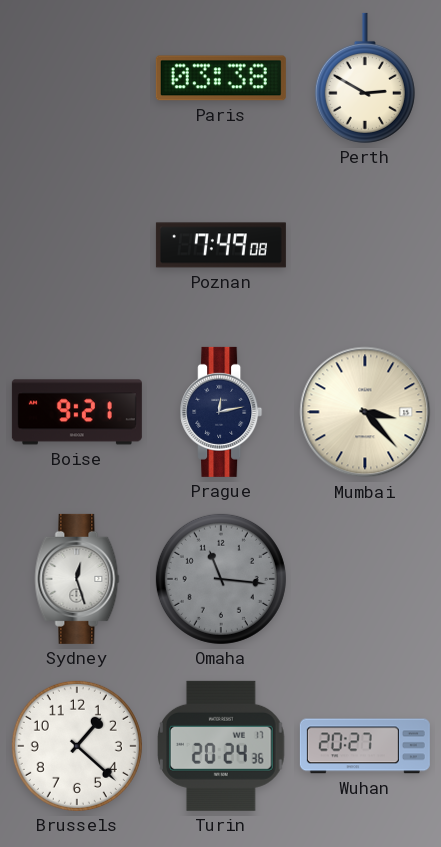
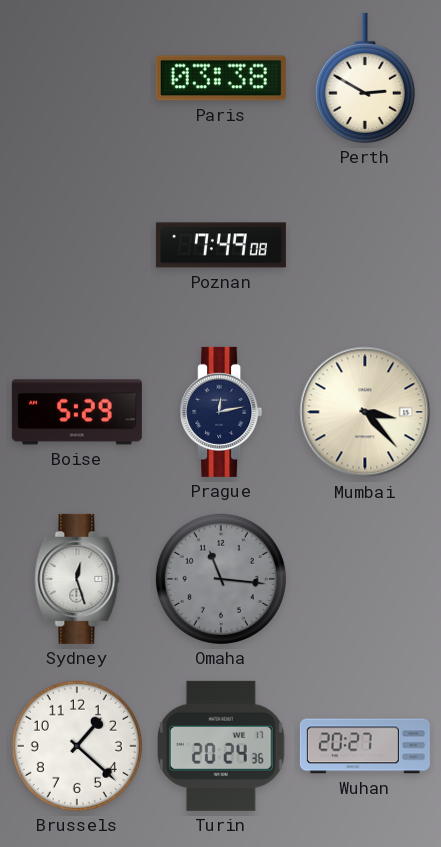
Boise: 9:21 -> 5:29 (77, 412)
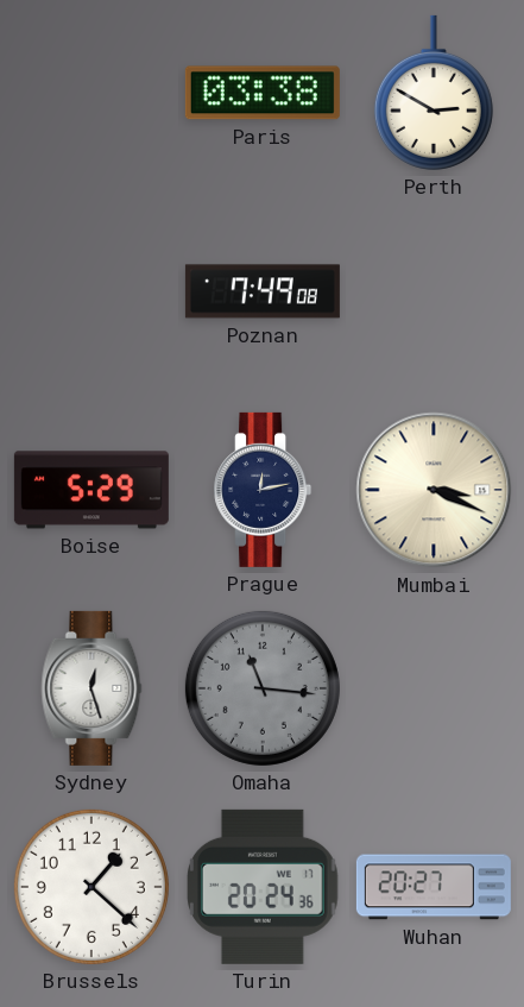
Mumbai: 3:23 -> 3:19 (434, 490)
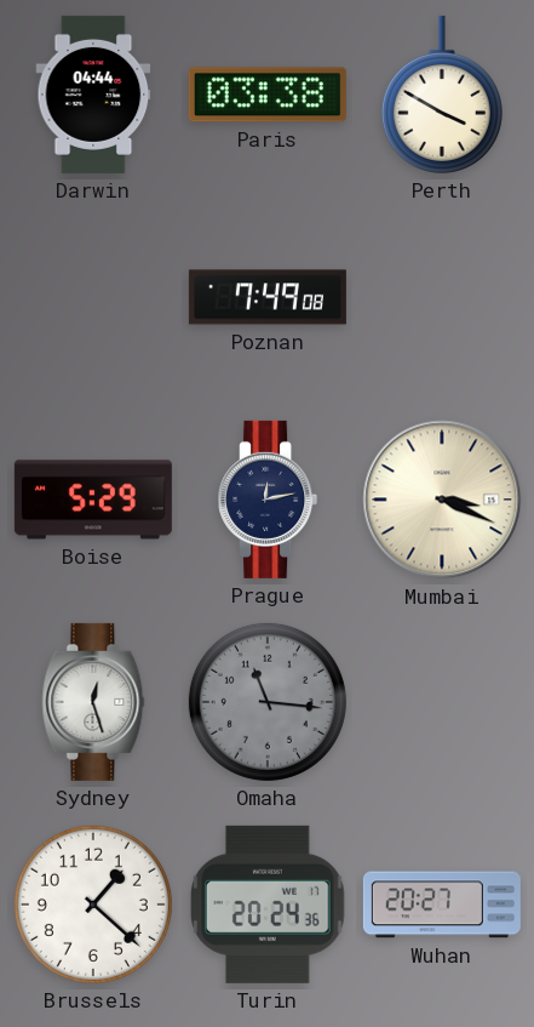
Darwin: none -> 04:44 (93, 95)
Perth: 2:50 -> 3:50 (442, 95)
